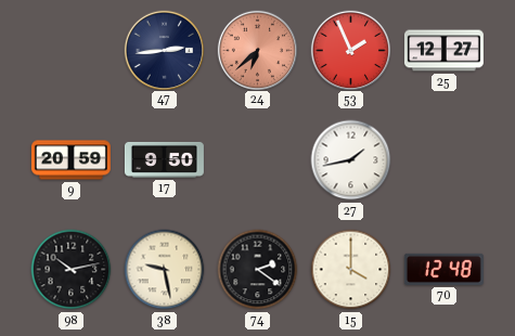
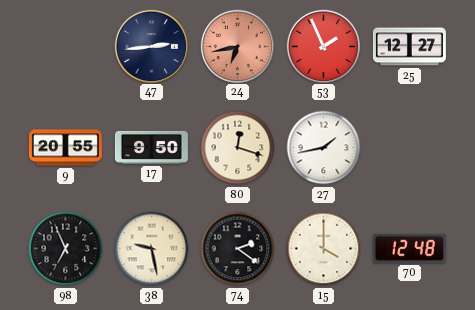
24: 6:38 -> 6:43 (237, 46)
9: 20:59 -> 20:55 (65, 148)
80: none -> 12:18 (238, 148)
98: 10:13 -> 6:56 (66, 249)
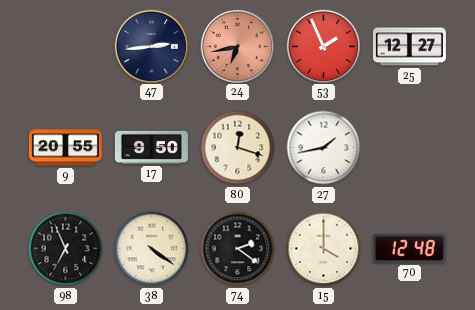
38: 9:28 -> 4:21 (152, 249)
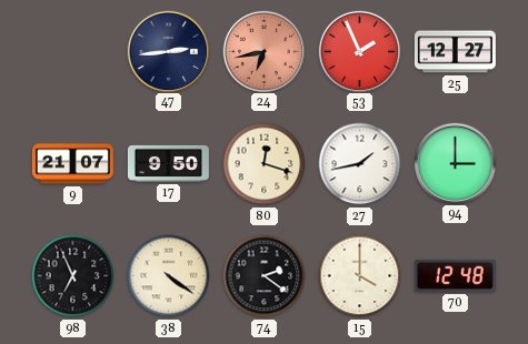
9: 20:55 -> 21:07 (72, 164)
94: none -> 3:00 (455, 163)
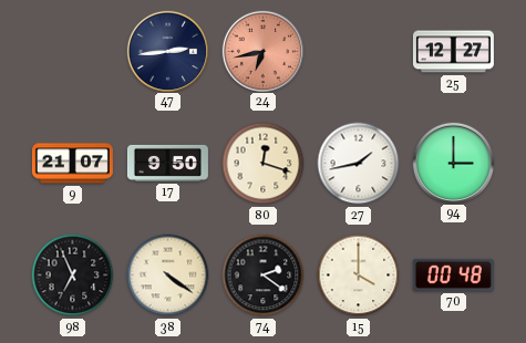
53: 1:56 -> none (359, 51)
70: 12:48 -> 00:48 (453, 274)
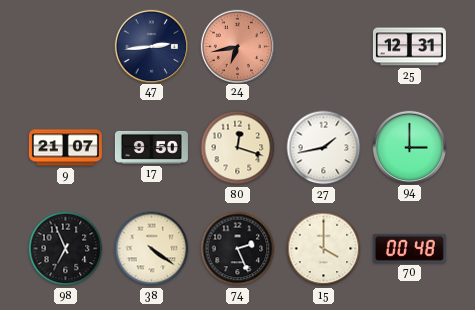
25: 12:27 -> 12:31 (409, 47)
74: 2:21 -> 2:26 (238, 249)
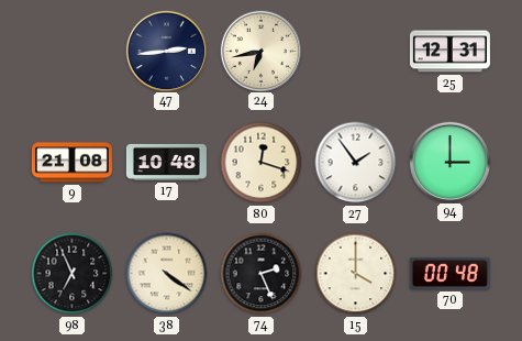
24 dial: salmon -> cream (260, 51)
9: 21:07 -> 21:08 (71, 163)
17: 9:50 -> 10:48 (166, 162)
27: 1:43 -> 1:54 (356, 163)
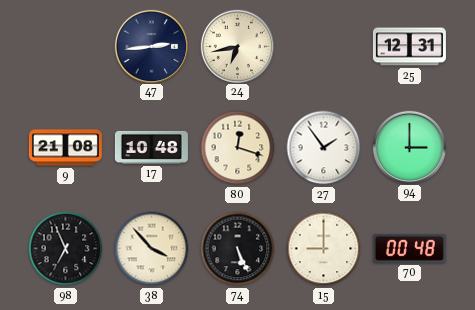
38: 4:21 -> 3:53 (152, 249)
74: 2:26 -> 5:26 (238, 249)
15: 4:00 -> 9:00 (324, 249)
